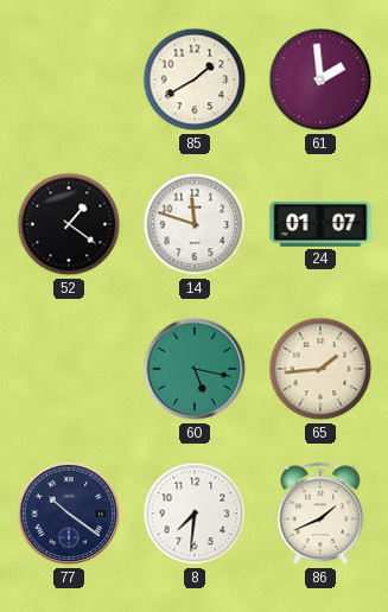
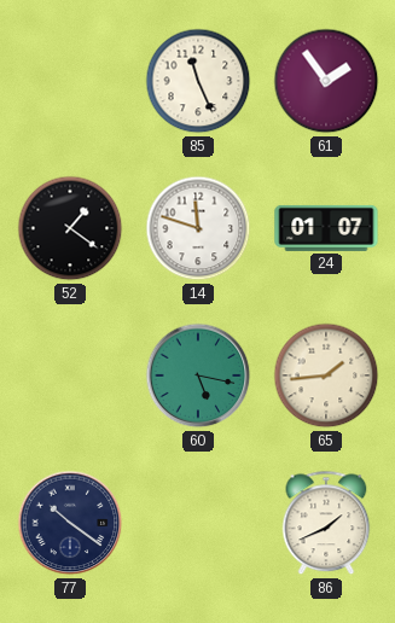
85: 1:40 -> 11:26 (198, 81)
61: 1:59 -> 1:54 (326, 81)
8: 7:31 -> none (195, 514)
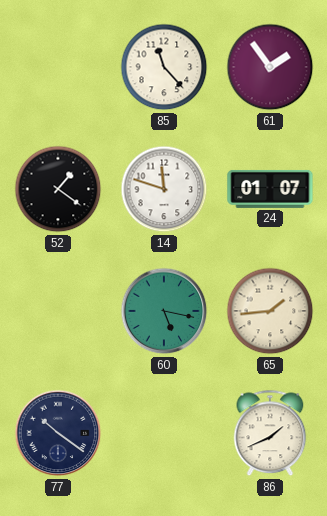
85: 11:26 -> 11:23 (164, 67)
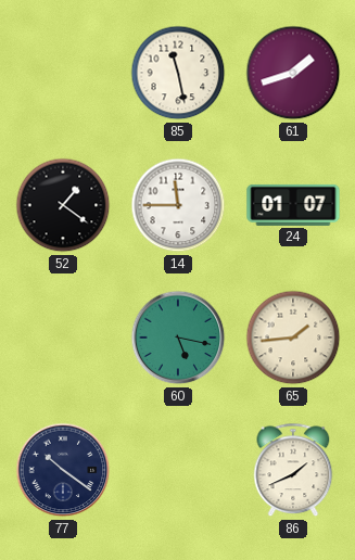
85: 11:23 -> 11:28 (178, 73)
61: 1:54 -> 1:42 (293, 73)
14: 11:48 -> 11:45 (178, 205)
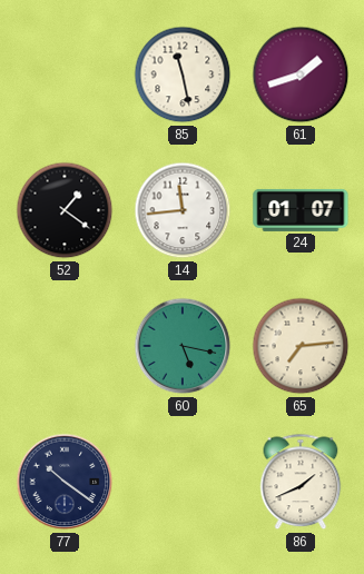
14: 11:45 -> 11:44 (183, 210)
65: 1:44 -> 7:14 (301, 346)
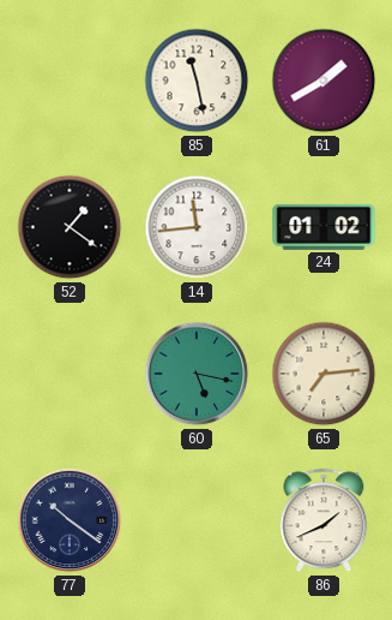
61: 1:42 -> 1:40 (324, 81)
24: 01:07 -> 01:02 (324, 227)
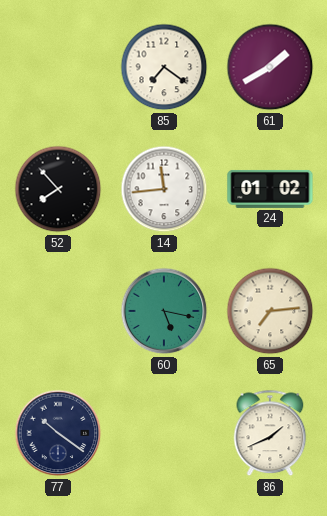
85: 11:28 -> 7:21 (164, 67)
52: 1:21 -> 7:53 (58, 189)
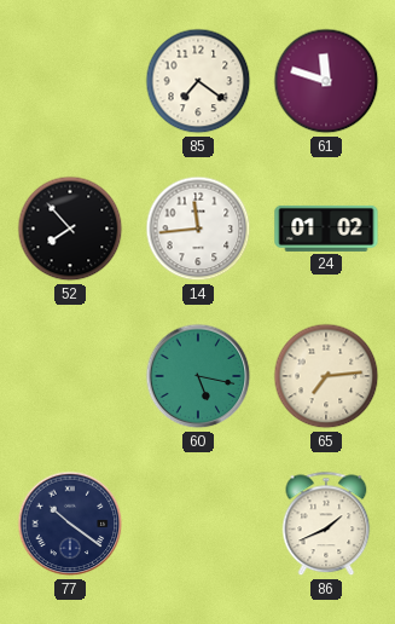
61: 1:40 -> 11:48 (326, 81)
